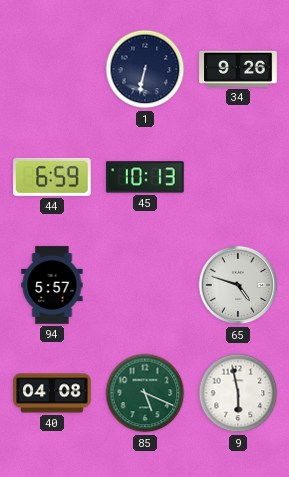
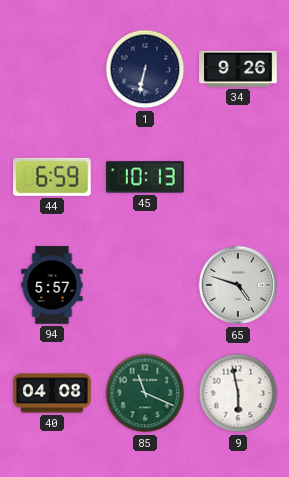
85: 5:19 -> 11:19 (145, 393)
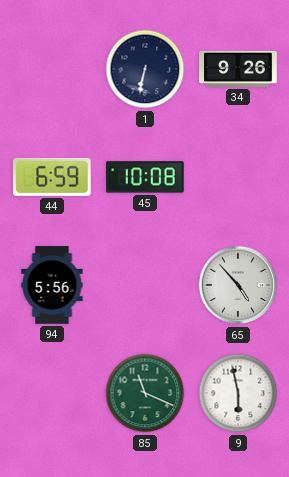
45: 10:13 -> 10:08 (145, 177)
94: 5:57 -> 5:56 (52, 285)
65: 4:48 -> 4:53 (238, 285)
40: 04:08 -> none (52, 393)
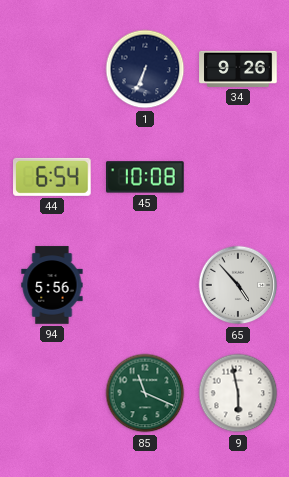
1: 6:32 -> 6:34 (145, 69)
44: 6:59 -> 6:54 (53, 177)
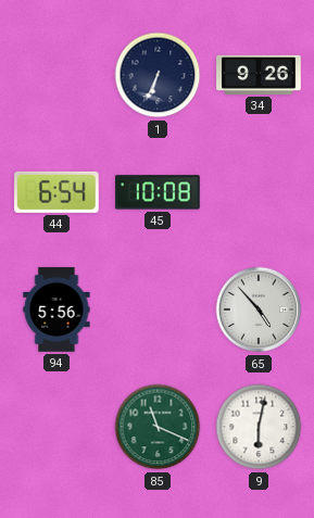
9: 5:58 -> 6:02 (259, 427)
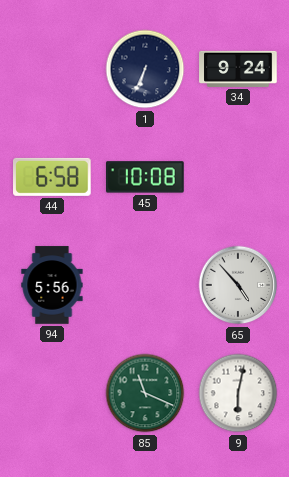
34: 9:26 -> 9:24 (238, 69)
44: 6:54 -> 6:58 (53, 177)
